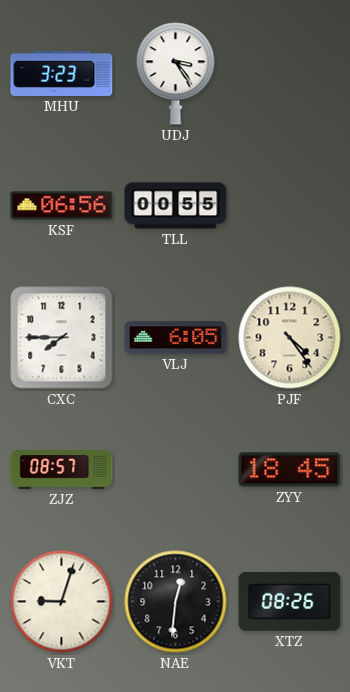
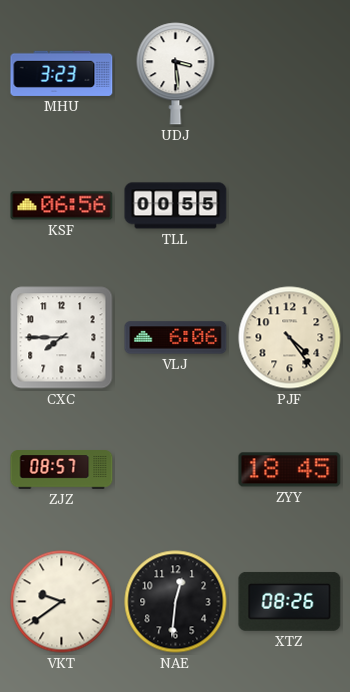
UDJ: 3:24 -> 3:29 (176, 74)
VLJ: 6:05 -> 6:06 (176, 338)
VKT: 9:03 -> 9:39 (62, 602)
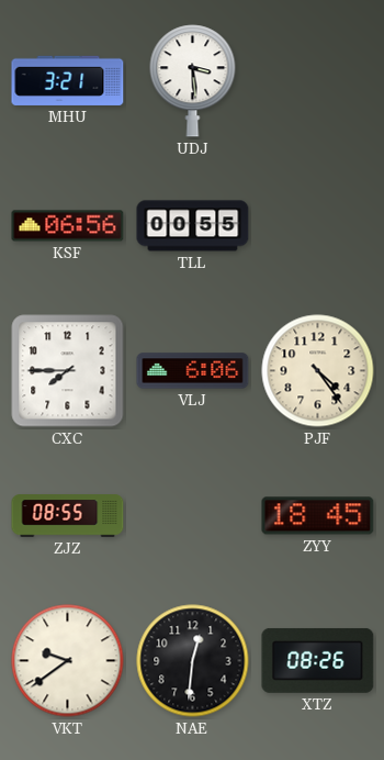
MHU: 3:23 -> 3:21 (68, 80)
ZJZ: 08:57 -> 08:55 (68, 516)
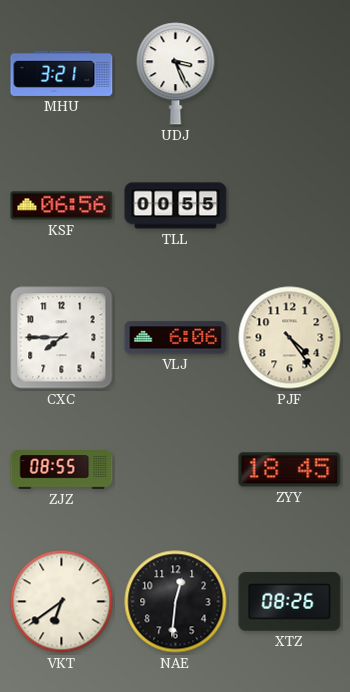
UDJ: 3:29 -> 3:26 (176, 74)
VKT: 9:39 -> 6:39 (62, 602)
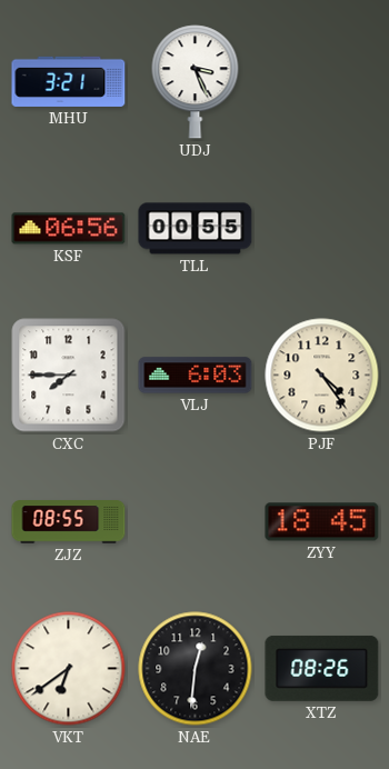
VLJ: 6:06 -> 6:03 (196, 376)
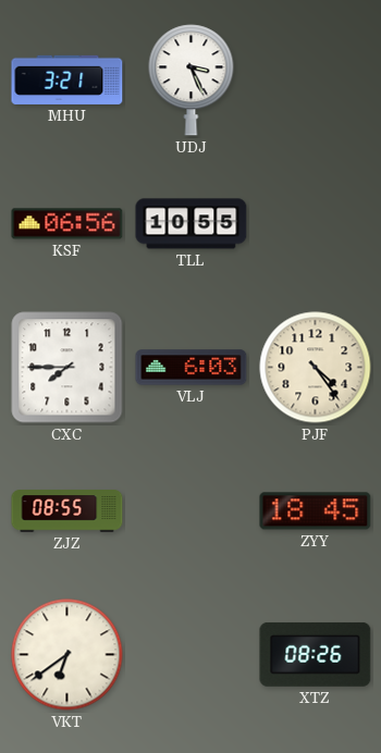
TLL: 00:55 -> 10:55 (192, 224)
NAE: 12:31 -> none (196, 669)
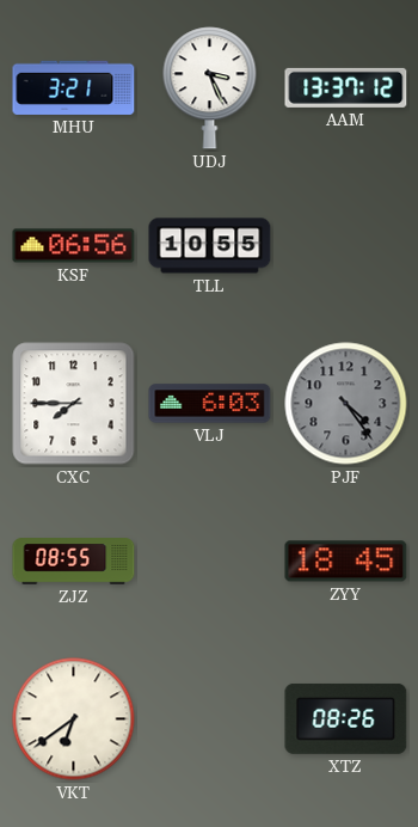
AAM: none -> 13:37 (346, 87)
PJF dial: cream -> grey (346, 404)
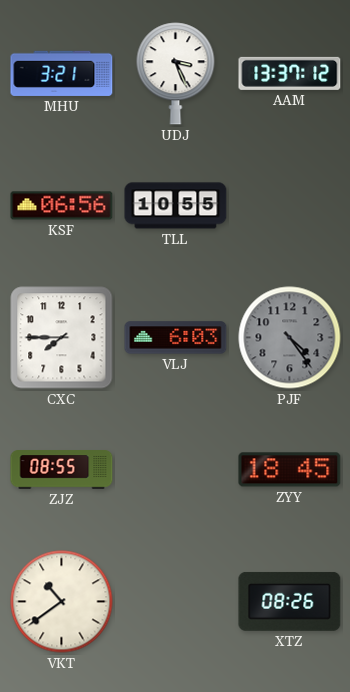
VKT: 6:39 -> 10:39 (62, 602)
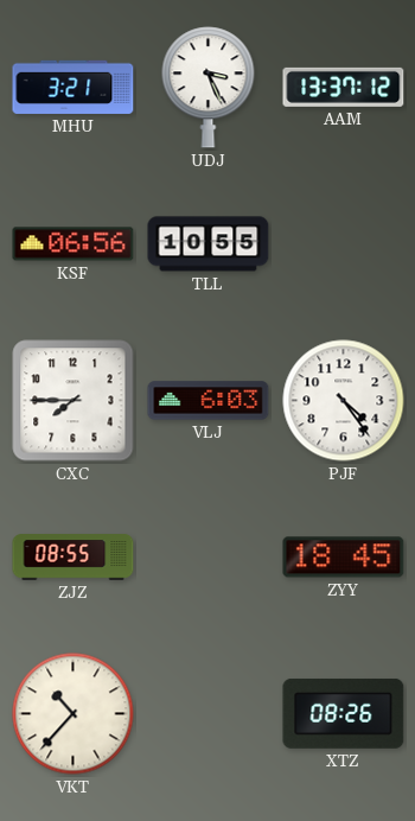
PJF dial: grey -> white (344, 401)
VKT: 10:39 -> 10:37 (74, 714)
